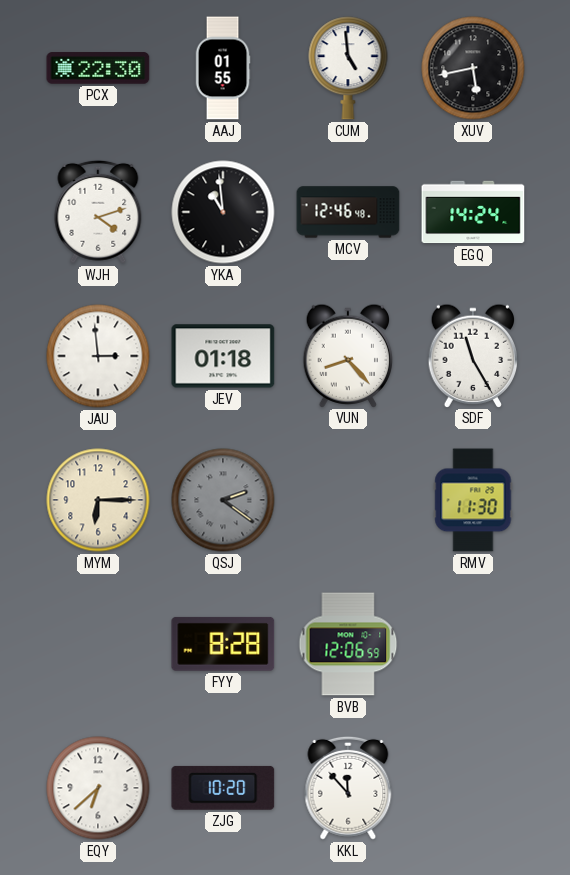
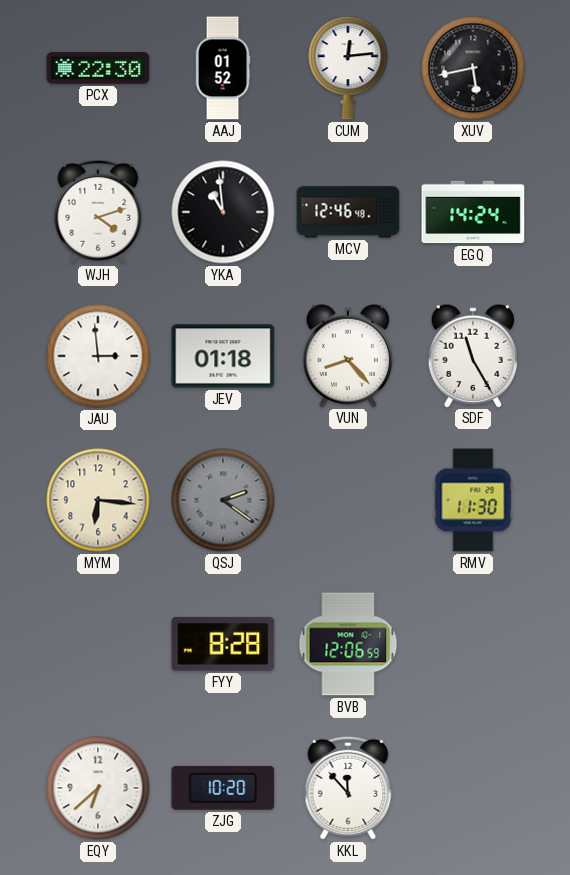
AAJ: 01:55 -> 01:52 (223, 68)
CUM: 4:59 -> 12:14 (348, 68)
MYM: 6:15 -> 6:16 (98, 500)
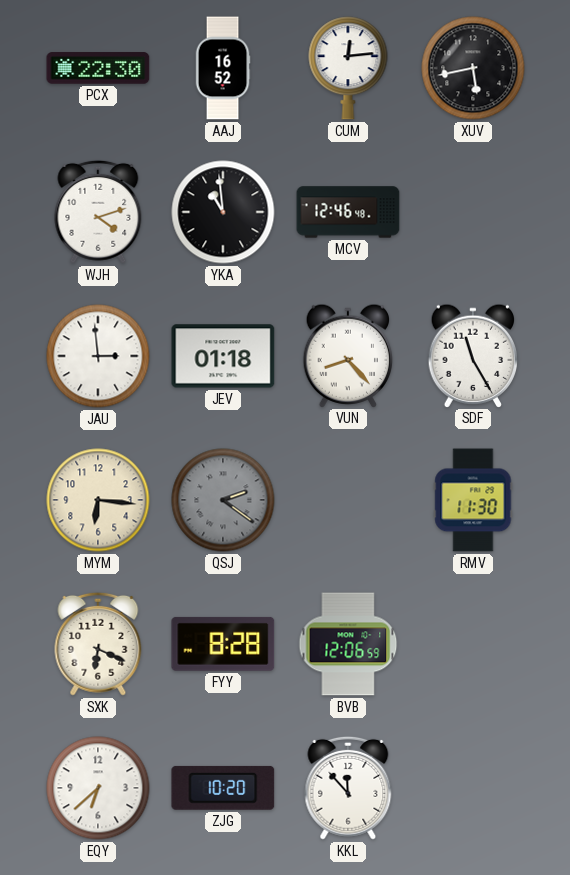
AAJ: 01:52 -> 16:52 (223, 68)
EGQ: 14:24 -> none (473, 212)
SXK: none -> 6:19 (98, 644)
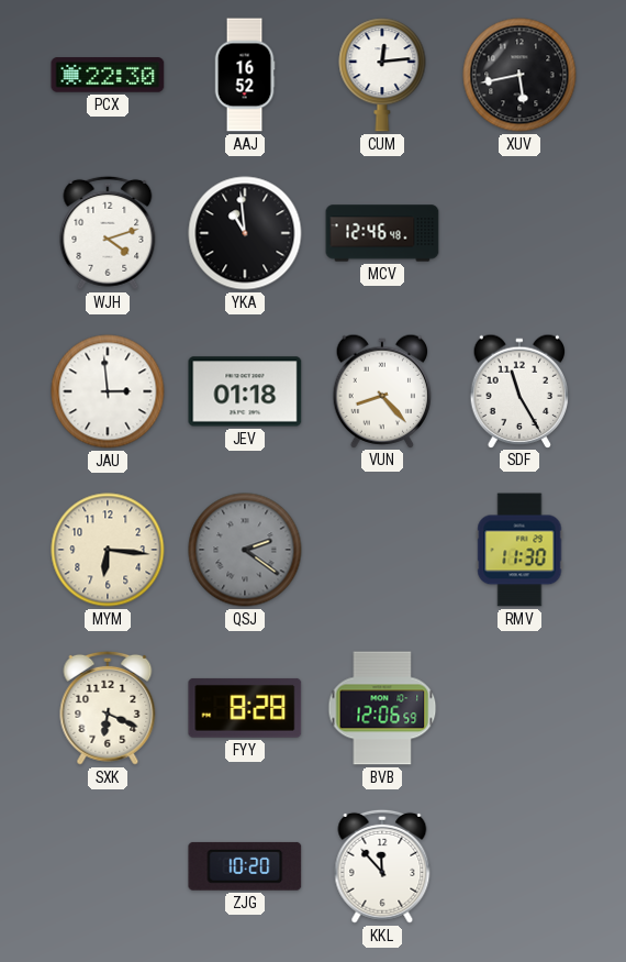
EQY: 6:38 -> none (98, 788)
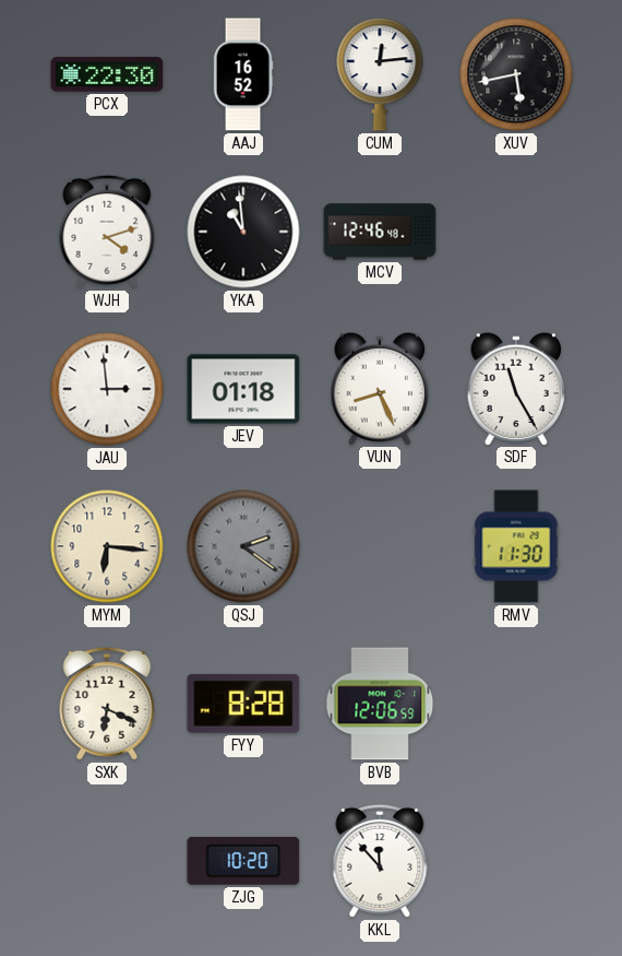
VUN: 8:23 -> 8:26 (380, 388)
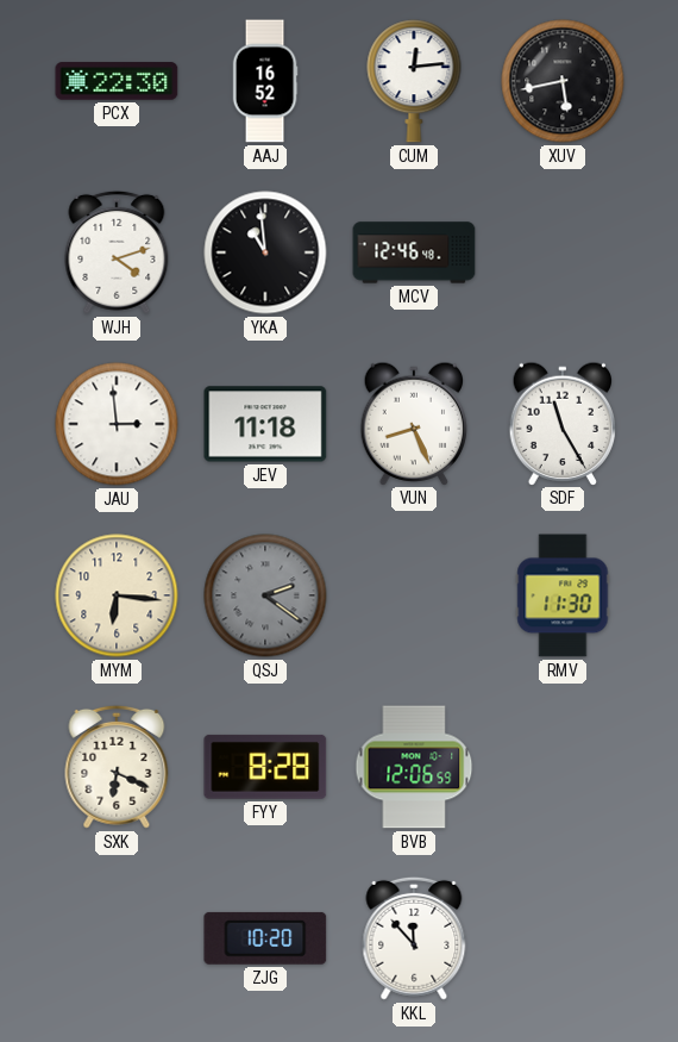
JEV: 01:18 -> 11:18 (265, 424)
